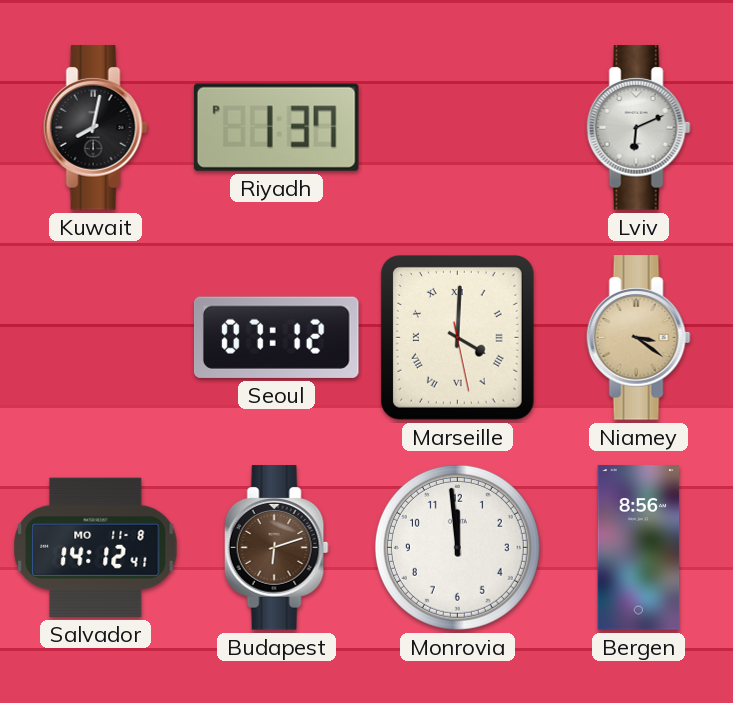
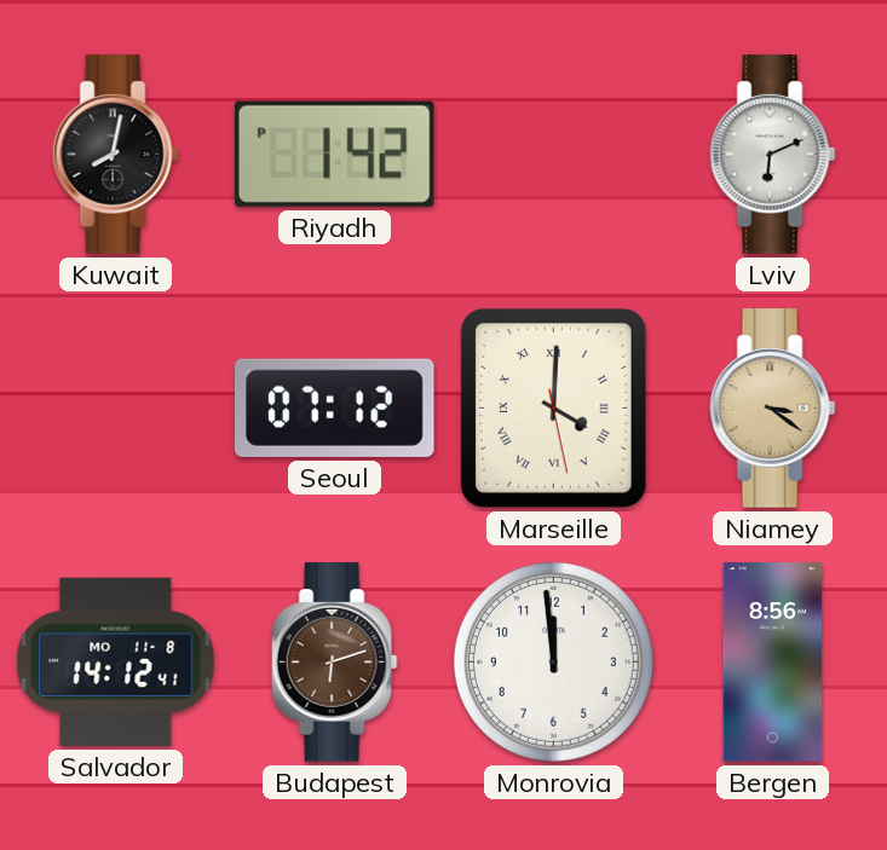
Riyadh: 1:37 -> 1:42 (334, 154)
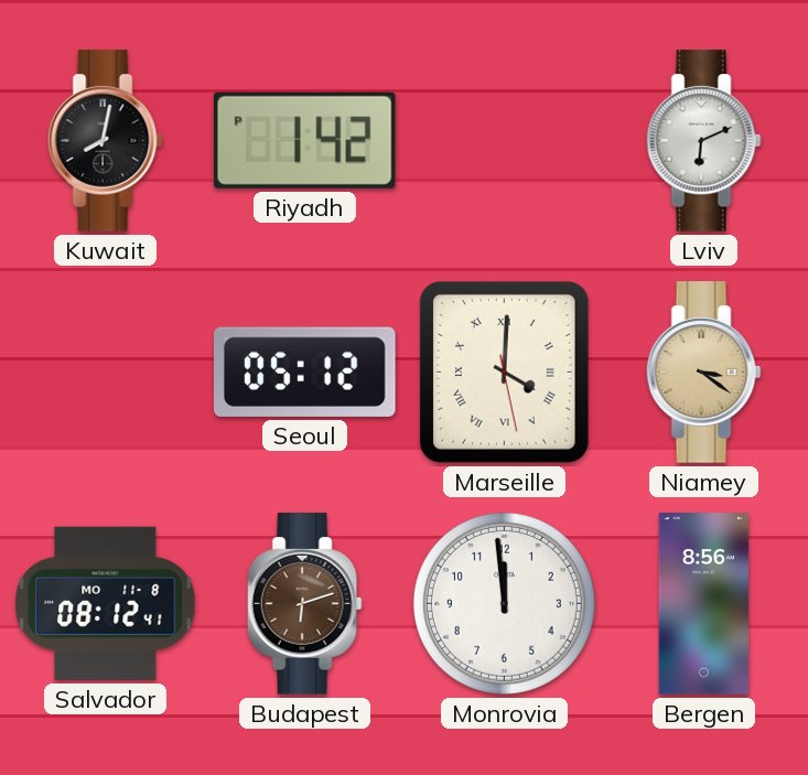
Seoul: 07:12 -> 05:12 (304, 372)
Salvador: 14:12 -> 08:12 (106, 603)
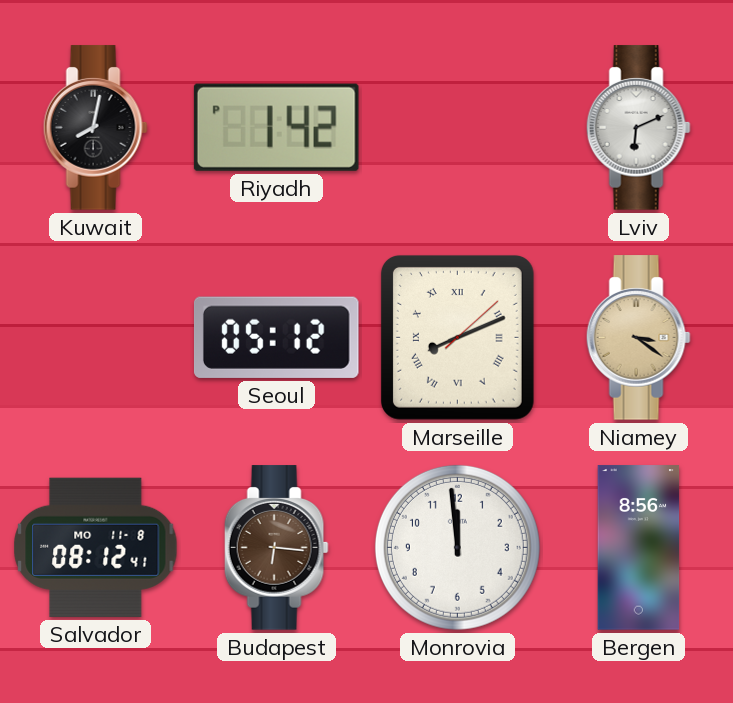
Marseille: 4:00 -> 8:11 (457, 337)
Budapest: 6:12 -> 6:16 (276, 548)
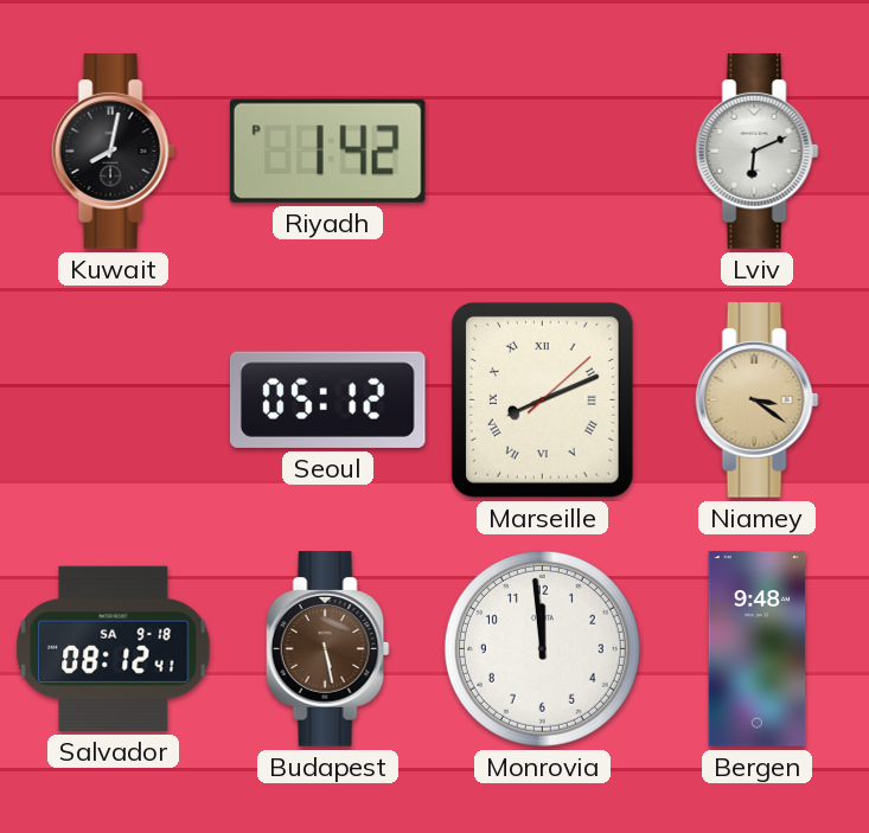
Salvador date: MO 11-8 -> SA 9-18 (114, 648)
Budapest: 6:16 -> 5:28 (327, 649)
Bergen: 8:56 -> 9:48 (758, 649)
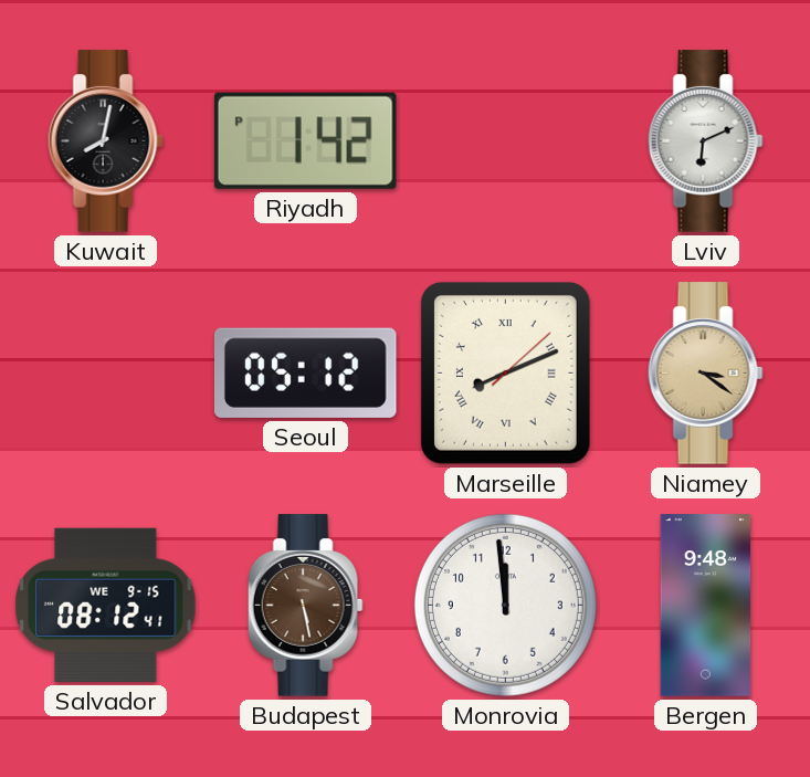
Salvador date: SA 9-18 -> WE 9-15 (106, 605)
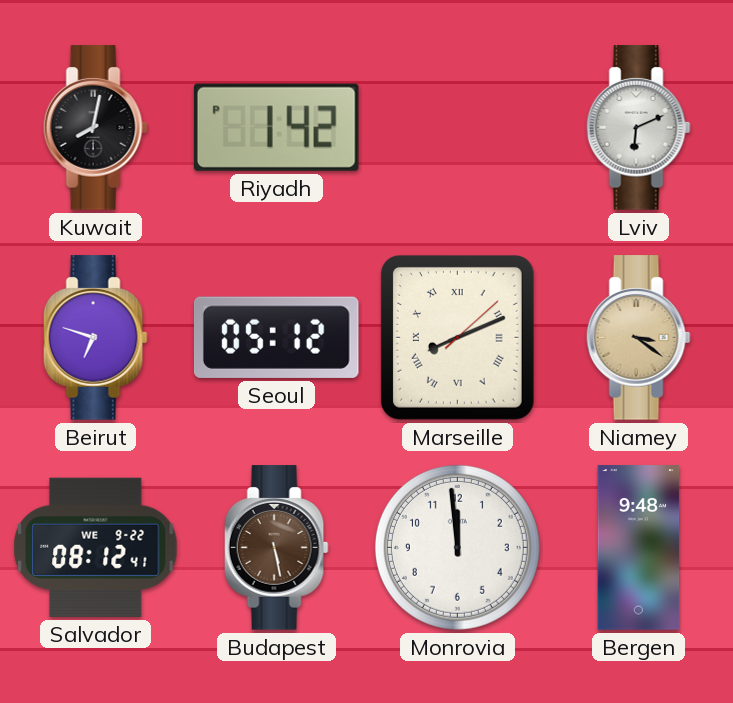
Beirut: none -> 6:48 (95, 338)
Salvador date: WE 9-15 -> WE 9-22 (96, 547)
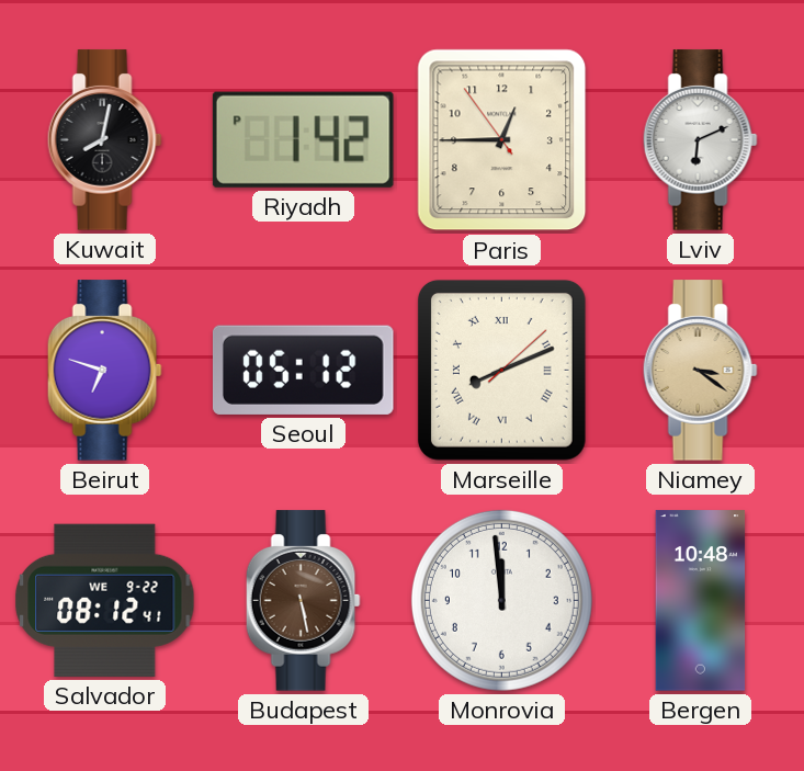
Paris: none -> 12:44 (502, 140)
Bergen: 9:48 -> 10:48 (701, 601)
